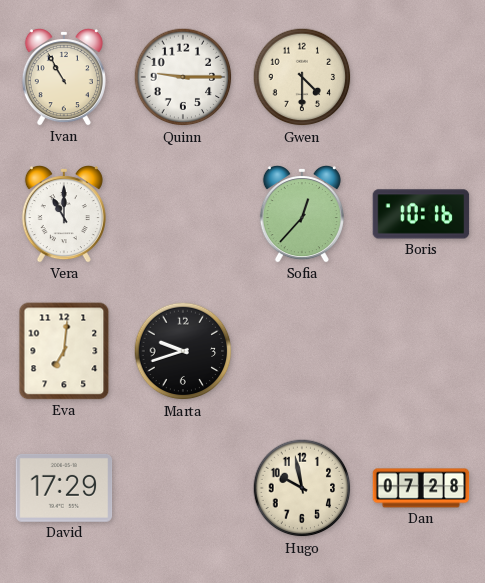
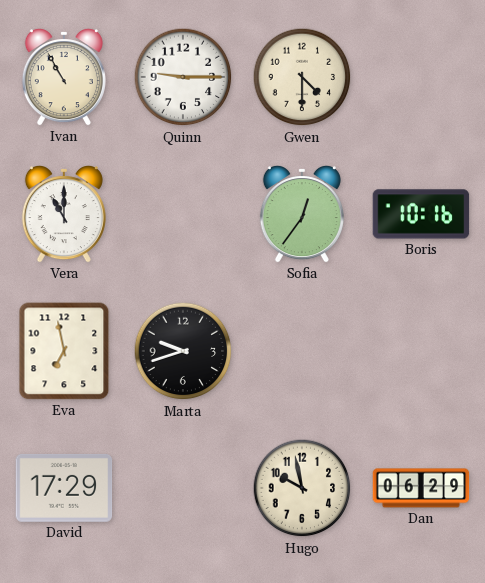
Sofia: 12:37 -> 12:36 (302, 215)
Eva: 7:01 -> 6:58 (64, 351)
Dan: 07:28 -> 06:29 (421, 488)
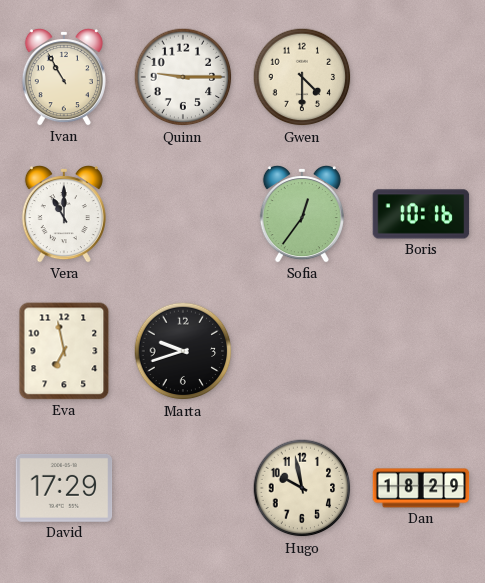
Dan: 06:29 -> 18:29 (421, 488)
